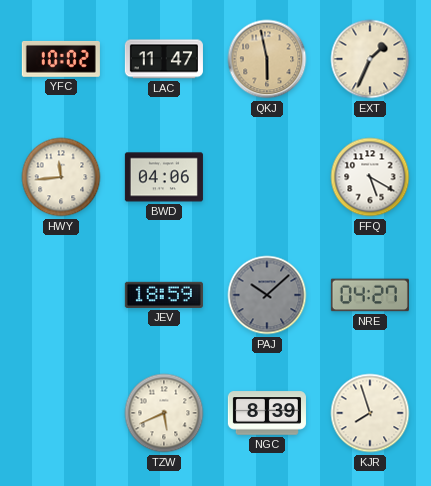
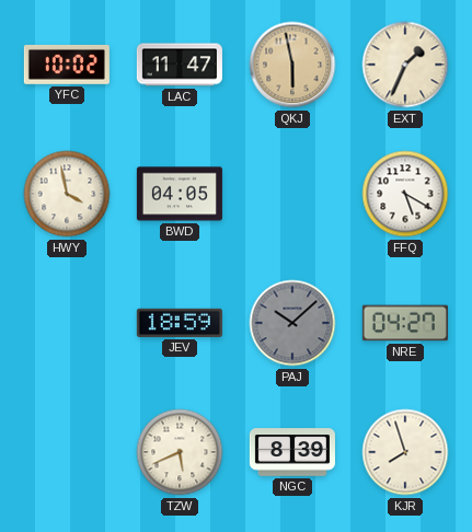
HWY: 11:44 -> 3:58 (67, 194)
BWD: 04:06 -> 04:05 (180, 194)
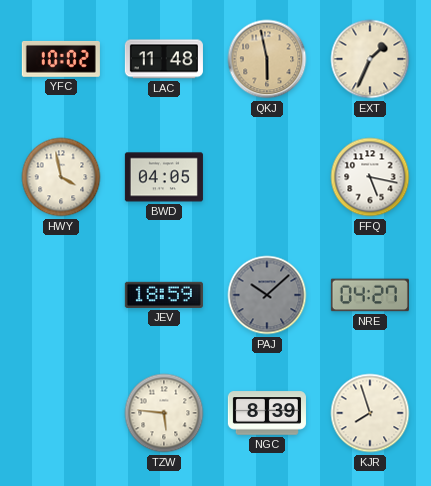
LAC: 11:47 -> 11:48 (164, 59)
FFQ: 5:20 -> 5:17 (370, 177)
TZW: 5:41 -> 5:46 (164, 413)
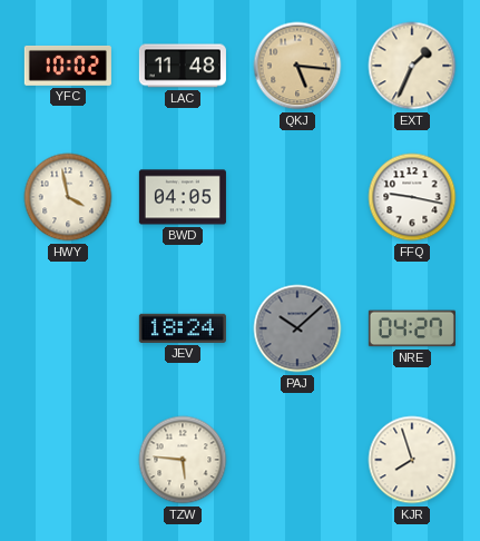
QKJ: 5:58 -> 5:16 (297, 66)
FFQ: 5:17 -> 9:17 (412, 197)
JEV: 18:59 -> 18:24 (183, 328)
NGC: 8:39 -> none (267, 413)
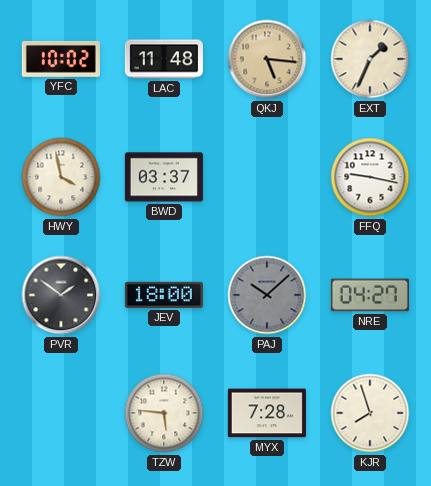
BWD: 04:05 -> 03:37 (164, 177)
PVR: none -> 1:51 (61, 295)
JEV: 18:24 -> 18:00 (164, 295)
MYX: none -> 7:28 (267, 413)
